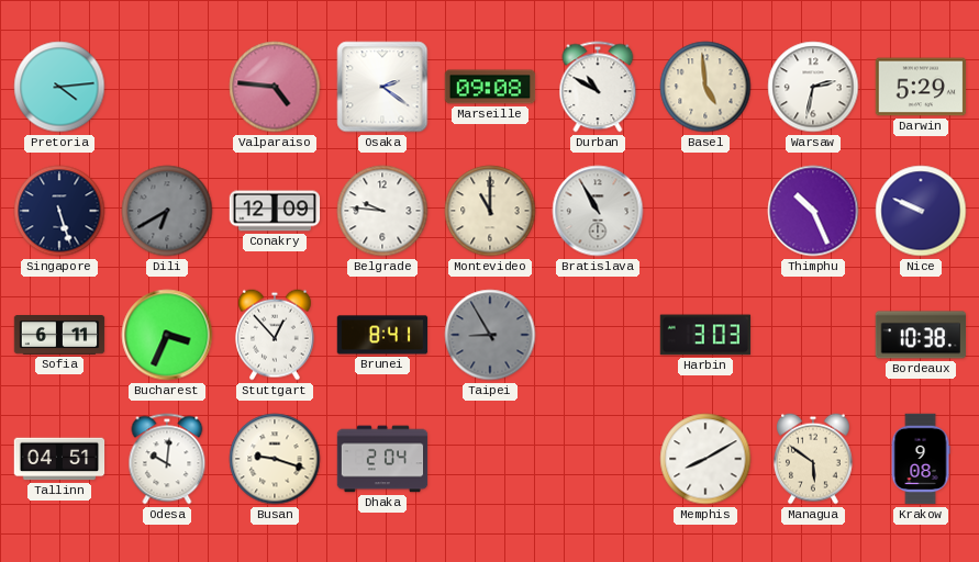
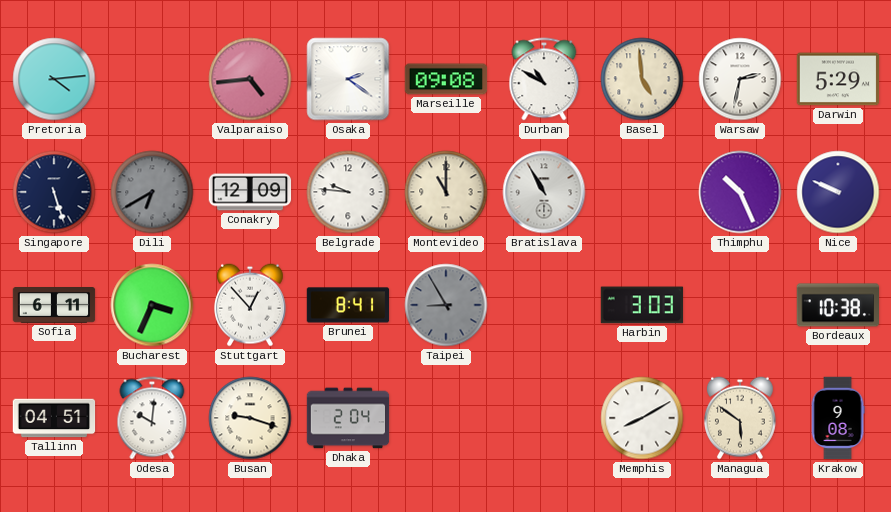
Valparaiso: 4:46 -> 4:44 (250, 79)
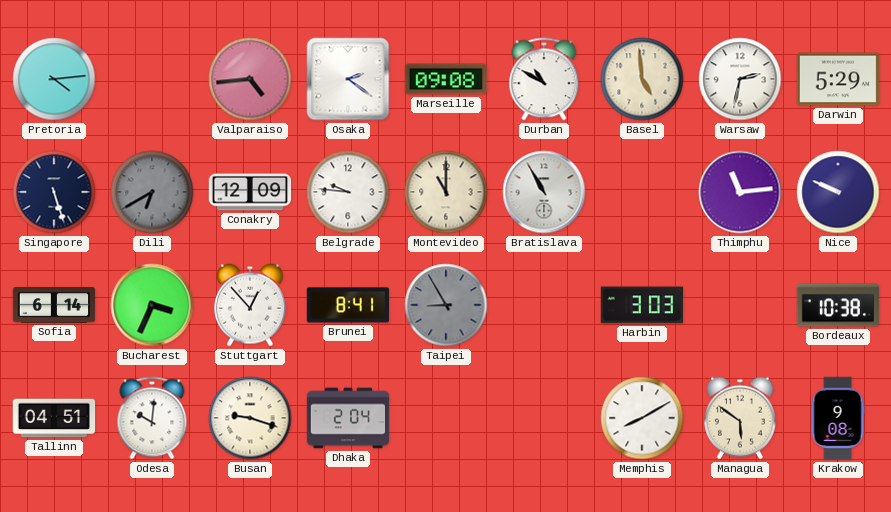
Thimphu: 10:26 -> 11:14 (740, 192)
Sofia: 6:11 -> 6:14 (54, 306)
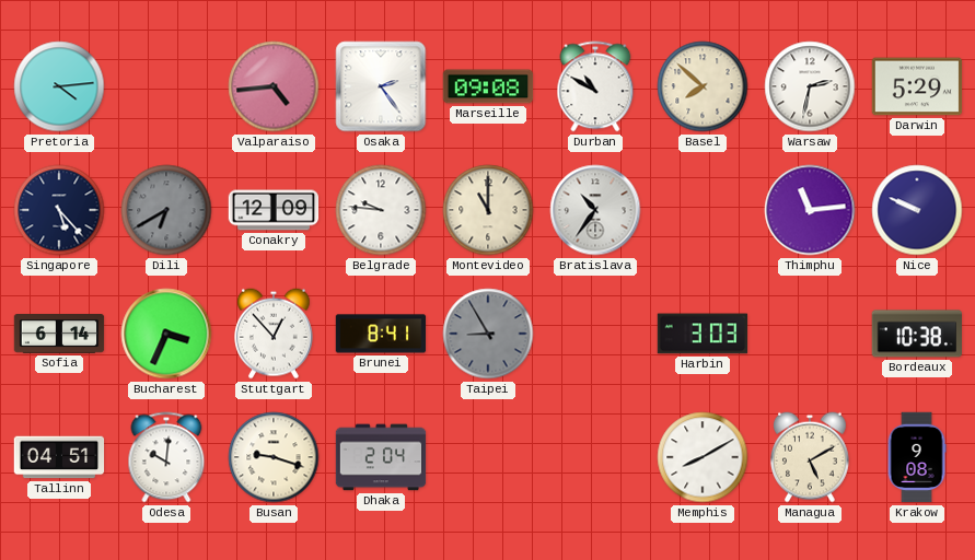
Osaka: 2:21 -> 2:24 (381, 86)
Basel: 4:59 -> 7:52 (703, 86)
Singapore: 5:27 -> 5:23 (59, 210)
Bratislava: 10:55 -> 10:36 (595, 210)
Managua: 5:51 -> 5:10 (811, 457)
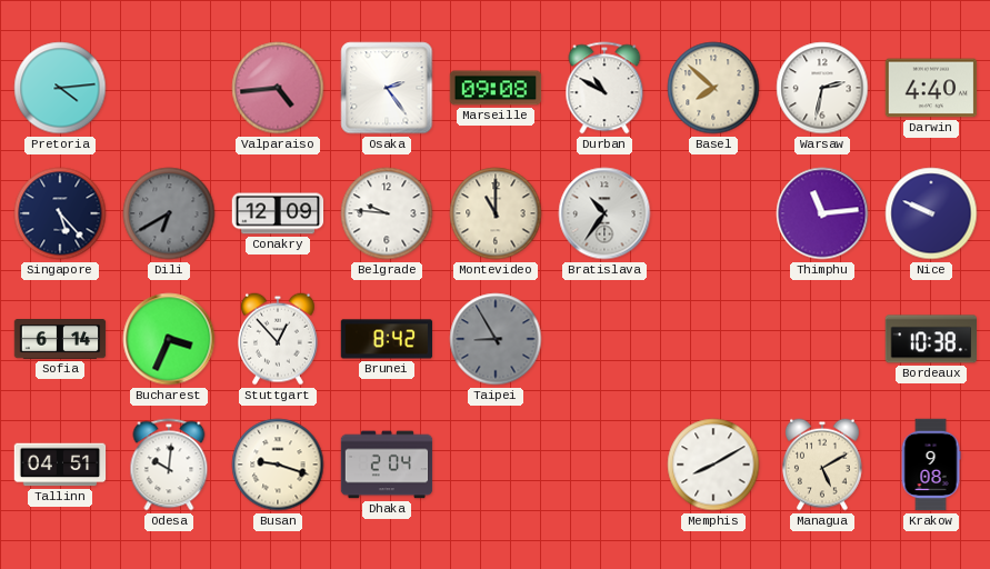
Darwin: 5:29 -> 4:40 (931, 88)
Brunei: 8:41 -> 8:42 (387, 339)
Harbin: 3:03 -> none (703, 334)
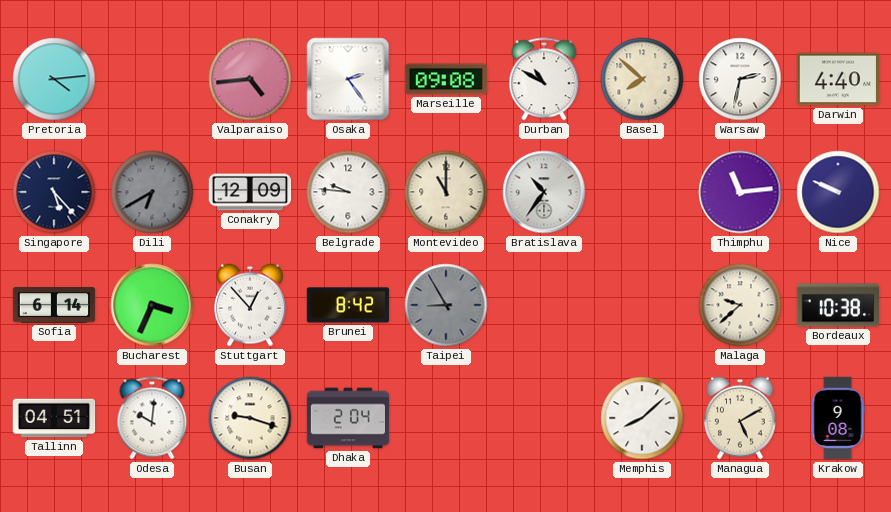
Malaga: none -> 9:38 (740, 305)
Memphis: 8:10 -> 8:08 (642, 418)
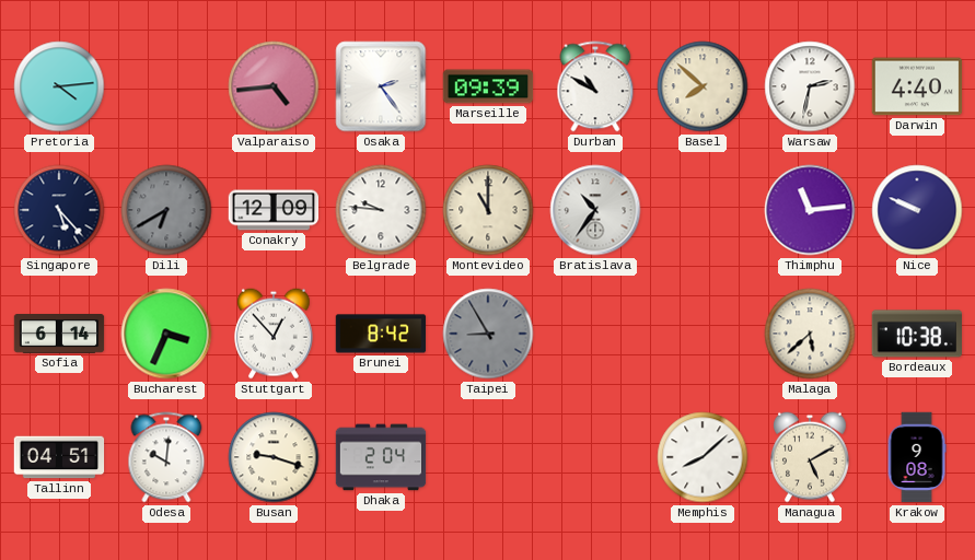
Marseille: 09:08 -> 09:39 (488, 86)
Malaga: 9:38 -> 5:38 (810, 334)
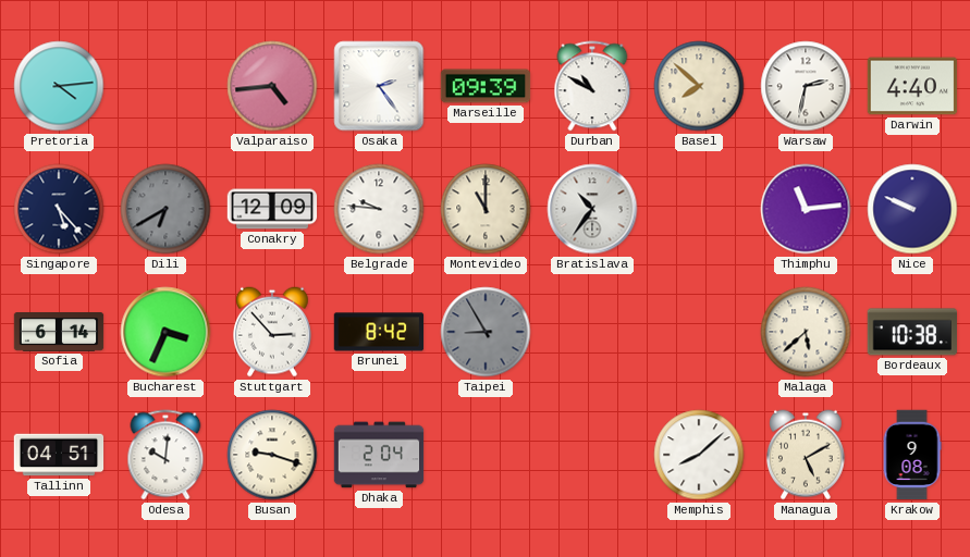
Stuttgart: 12:53 -> 2:53 (273, 332)
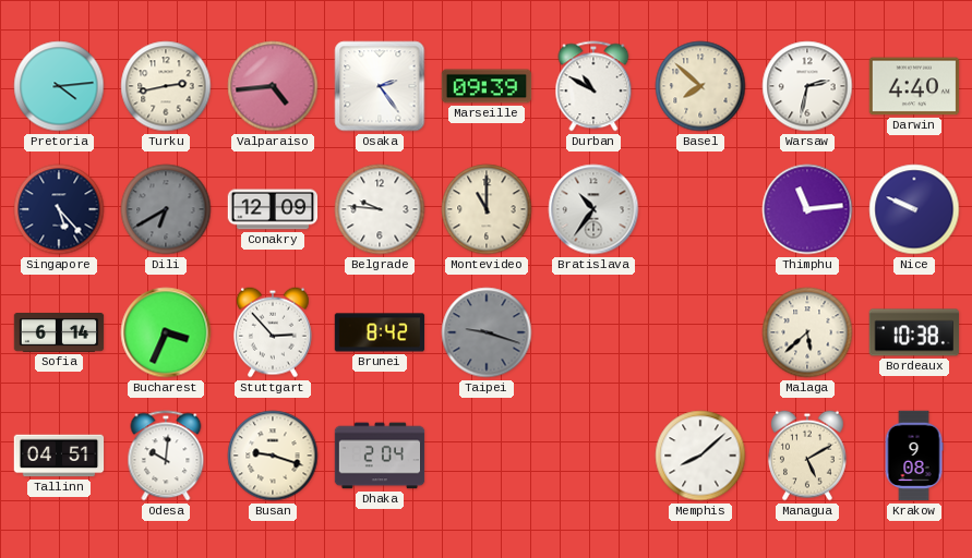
Turku: none -> 2:43 (166, 86)
Taipei: 8:55 -> 9:18 (487, 332)
